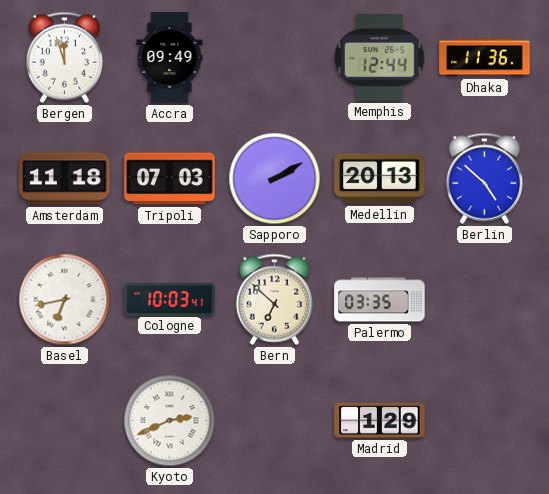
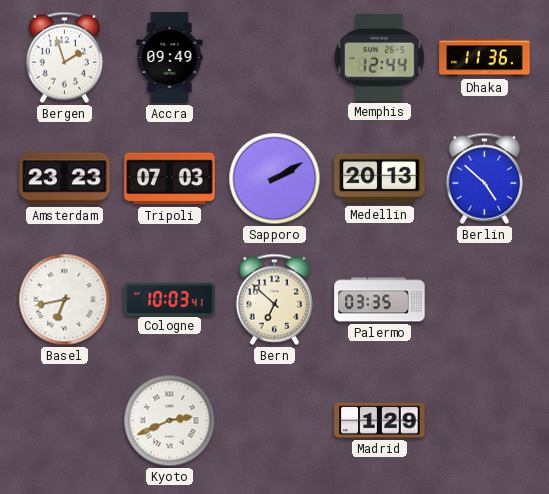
Bergen: 11:57 -> 1:57 (64, 57)
Amsterdam: 11:18 -> 23:23 (65, 179)
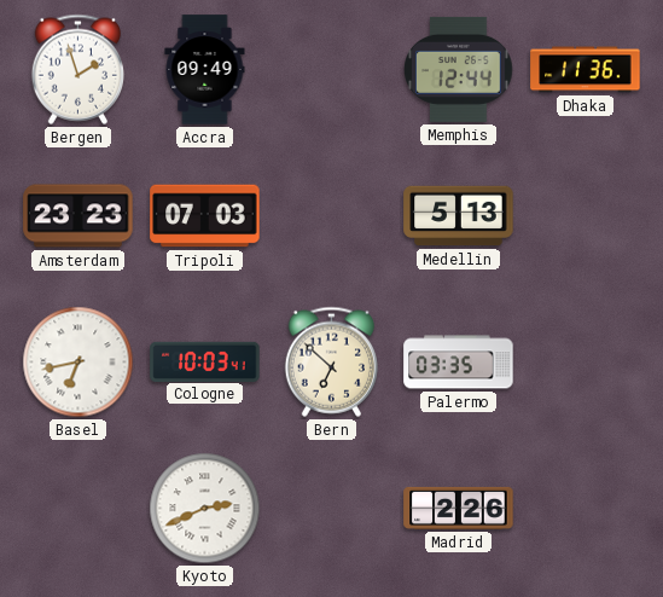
Sapporo: 2:10 -> none (275, 179)
Medellin: 20:13 -> 5:13 (459, 216)
Berlin: 4:52 -> none (484, 178)
Madrid: 1:29 -> 2:26 (459, 508)
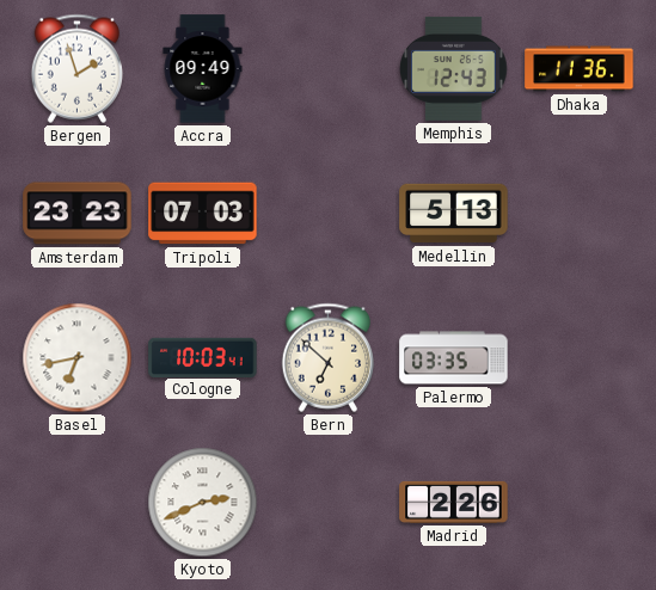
Memphis: 12:44 -> 12:43 (454, 68)
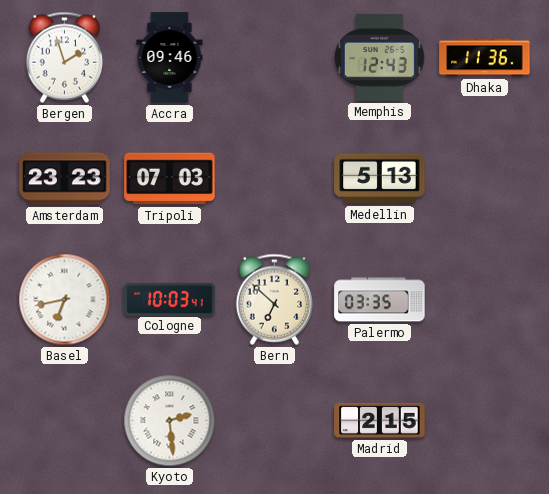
Accra: 09:49 -> 09:46 (170, 58)
Kyoto: 2:41 -> 2:29 (170, 421)
Madrid: 2:26 -> 2:15 (380, 420)
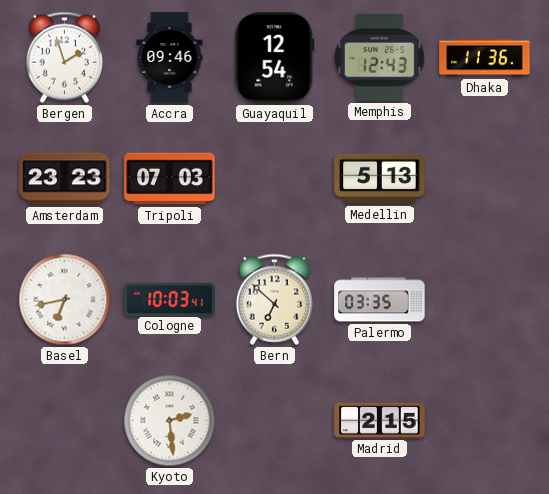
Guayaquil: none -> 12:54 (275, 58)
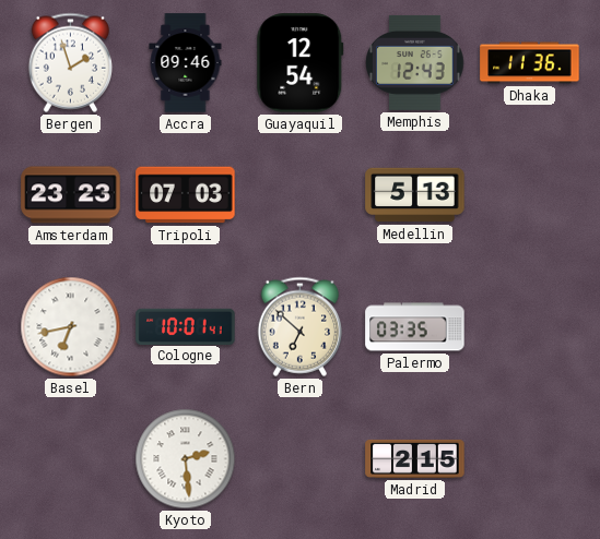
Cologne: 10:03 -> 10:01 (186, 326)
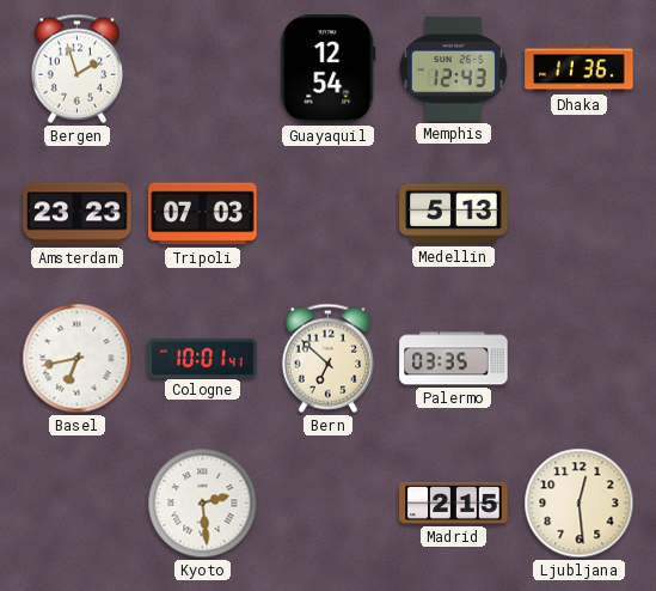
Accra: 09:46 -> none (186, 63)
Ljubljana: none -> 12:29 (580, 504)
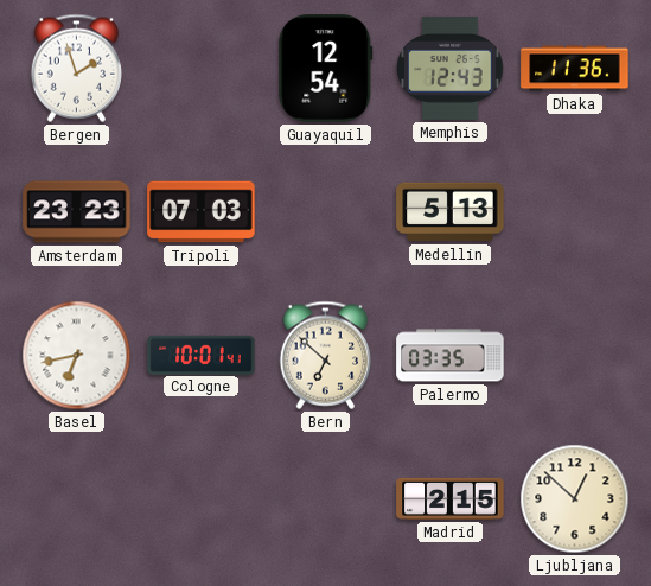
Kyoto: 2:29 -> none (203, 504)
Ljubljana: 12:29 -> 12:52 (575, 499)
